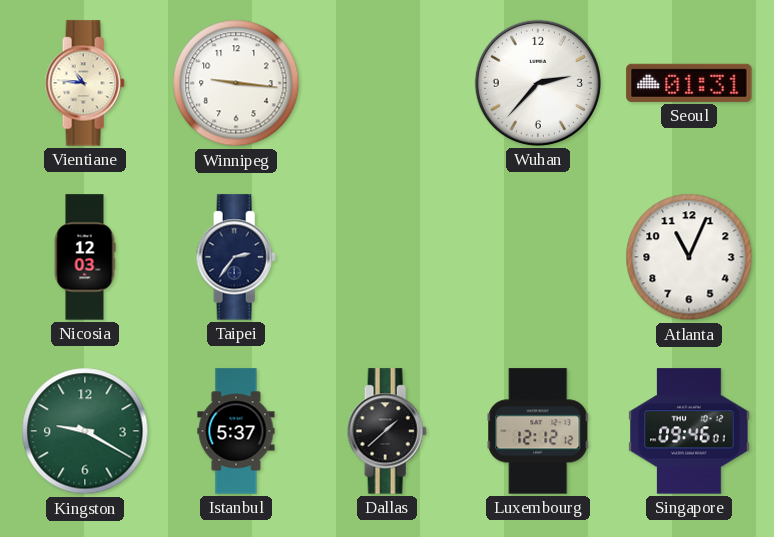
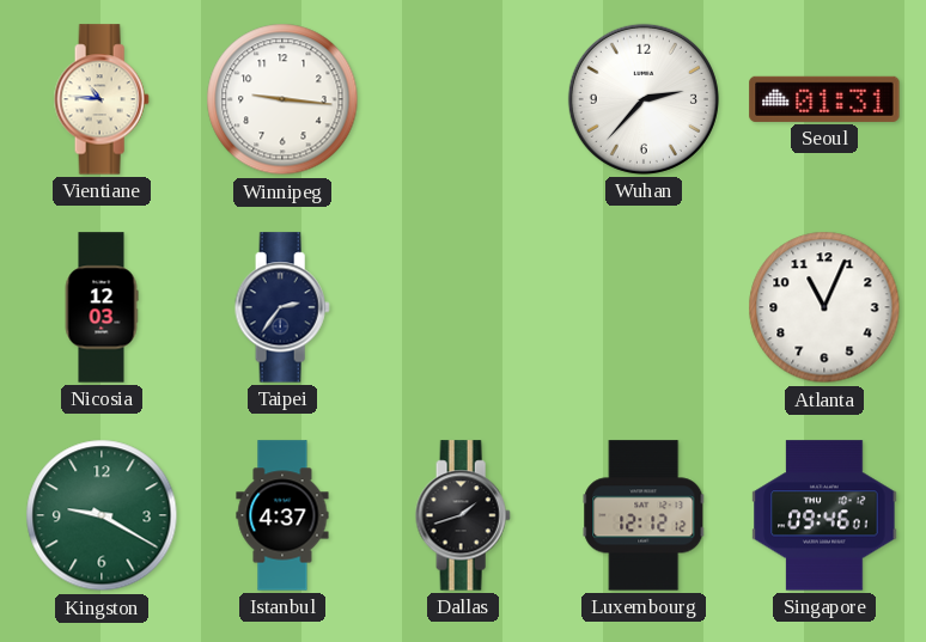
Istanbul: 5:37 -> 4:37 (282, 515)
Dallas: 1:38 -> 1:42 (463, 515)
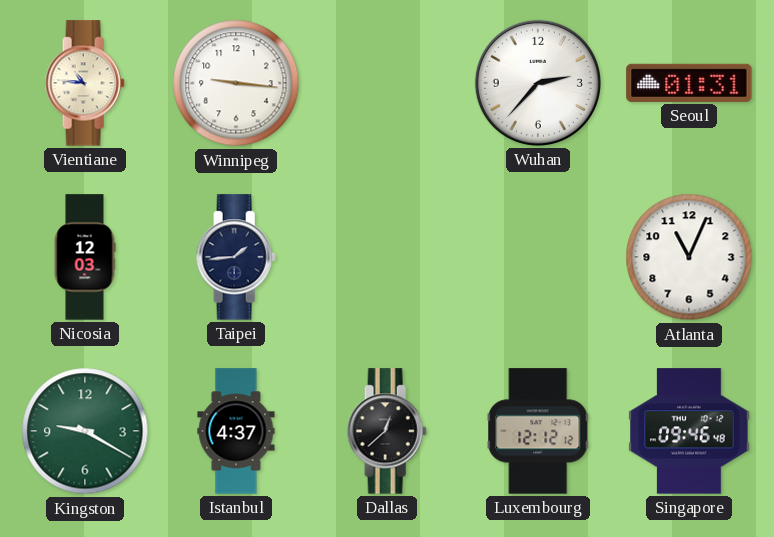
Taipei: 2:36 -> 1:44 (236, 257)
Dallas: 1:42 -> 12:38 (387, 431)
Singapore: 09:46:01 -> 09:46:48 (689, 431)
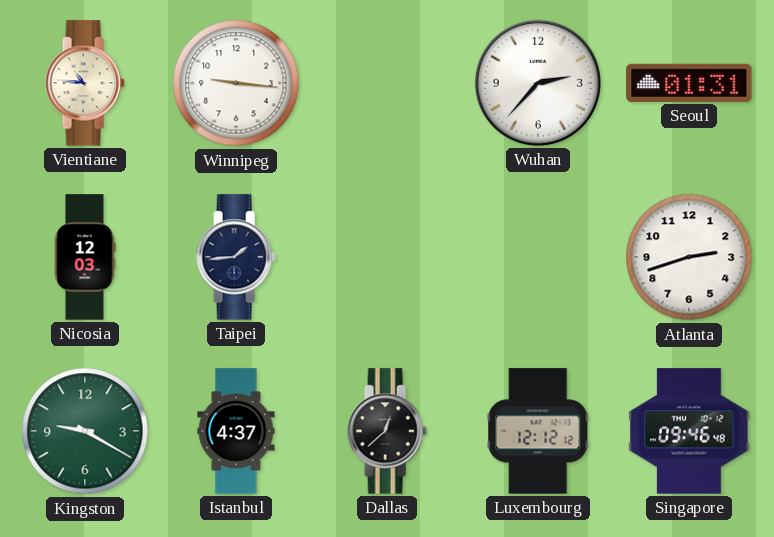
Atlanta: 11:04 -> 2:42 (689, 257)
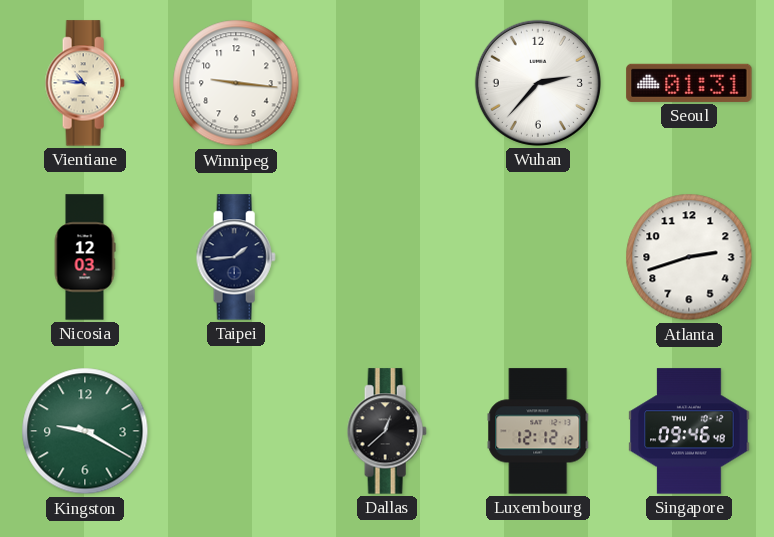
Istanbul: 4:37 -> none (236, 431)
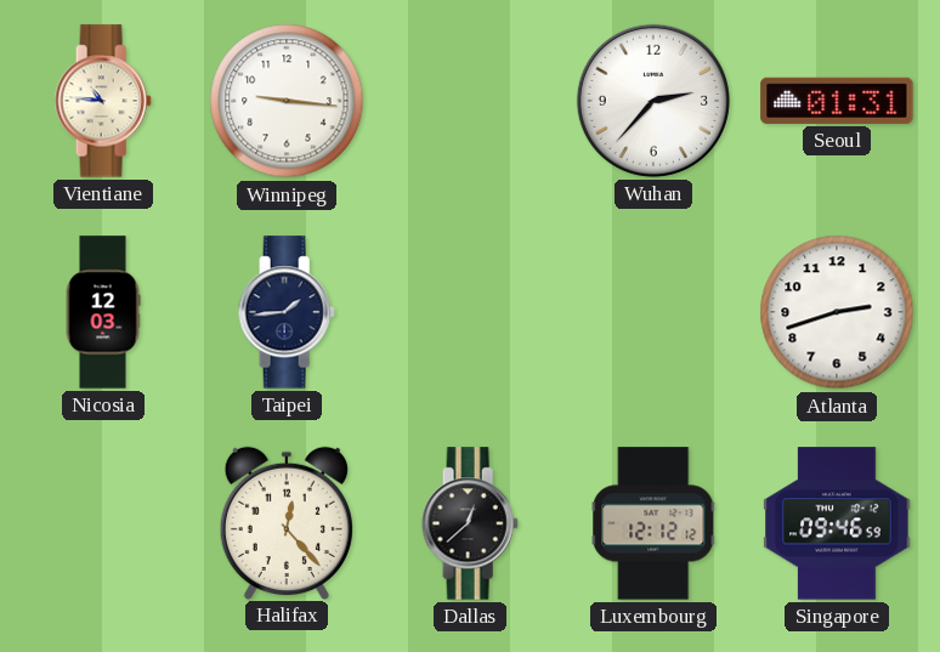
Kingston: 9:20 -> none (85, 431)
Halifax: none -> 12:23 (287, 522)
Singapore: 09:46:48 -> 09:46:59 (837, 523)
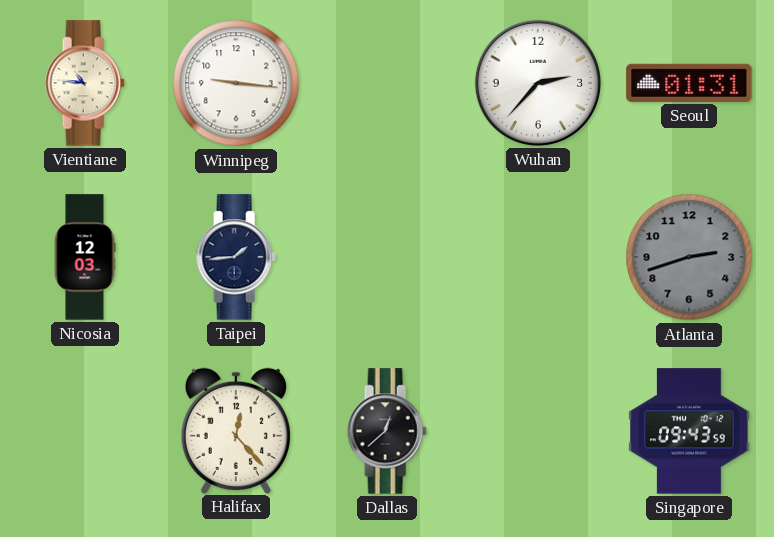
Atlanta dial: white -> grey (689, 257)
Luxembourg: 12:12 -> none (653, 523)
Singapore: 09:46 -> 09:43 (689, 431)
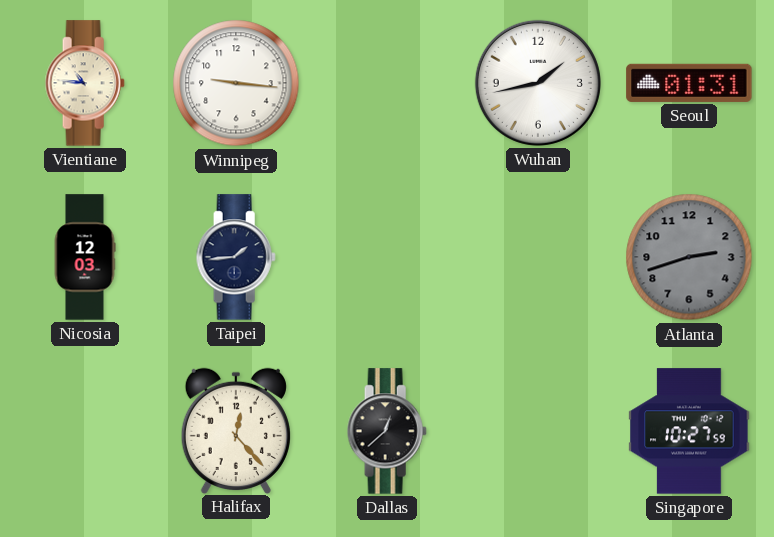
Wuhan: 2:37 -> 1:43 (538, 83)
Singapore: 09:43 -> 10:27 (689, 431)
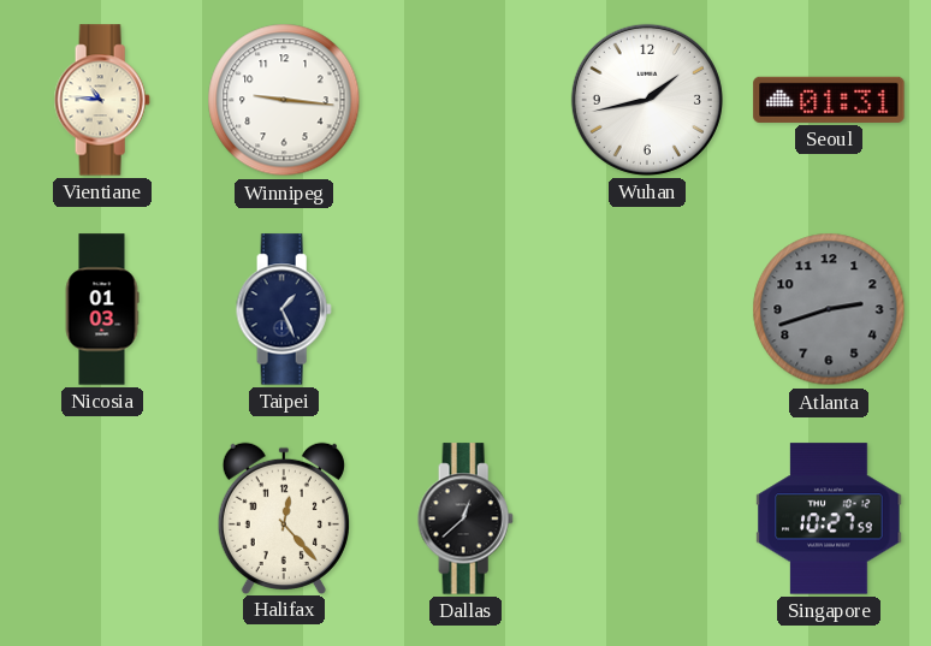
Nicosia: 12:03 -> 01:03 (102, 309)
Taipei: 1:44 -> 1:26 (284, 309)
